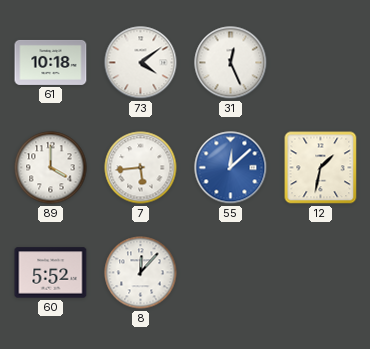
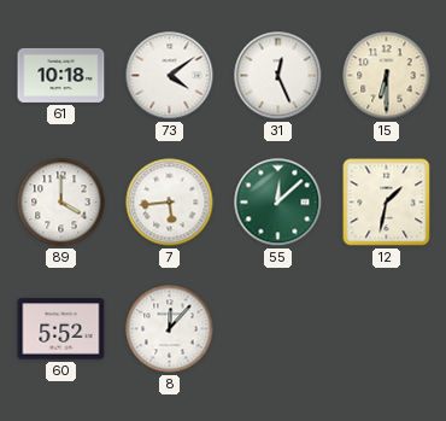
15: none -> 6:30 (387, 76)
55 dial: blue -> green (278, 203)
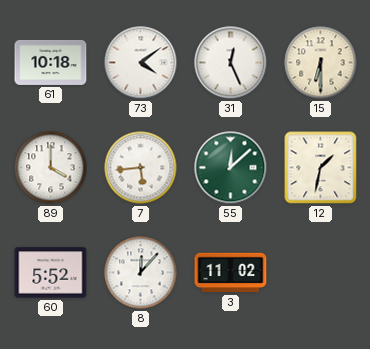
3: none -> 11:02 (231, 273)
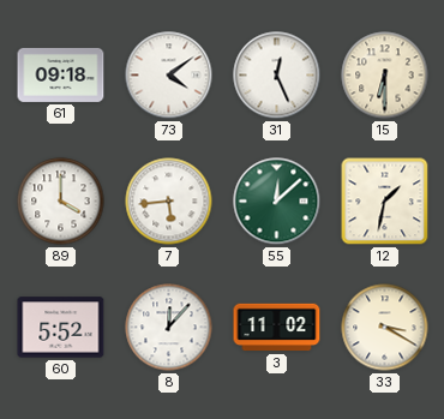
61: 10:18 -> 09:18 (61, 74)
33: none -> 3:20 (385, 328)
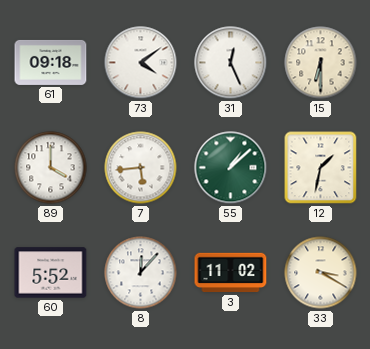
55: 12:08 -> 1:08 (231, 168)
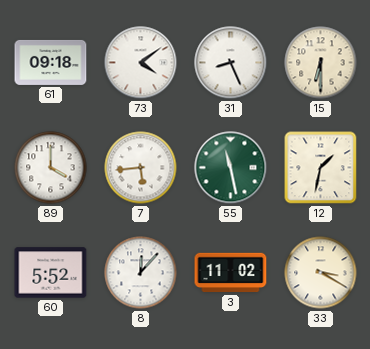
31: 12:26 -> 8:26 (231, 63)
55: 1:08 -> 11:28 (231, 168)
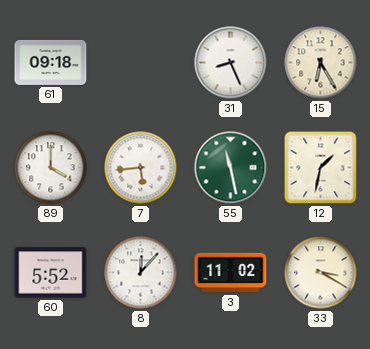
73: 4:09 -> none (141, 63)
15: 6:30 -> 6:25 (321, 63)
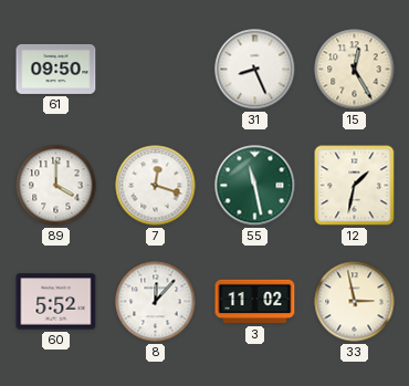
61: 09:18 -> 09:50 (56, 69)
15: 6:25 -> 12:25 (355, 70)
7: 5:44 -> 12:18 (156, 186)
33: 3:20 -> 2:58 (355, 302)
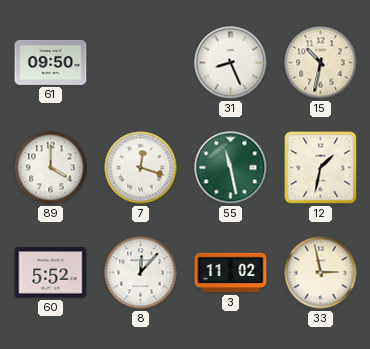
15: 12:25 -> 10:32 (321, 63)
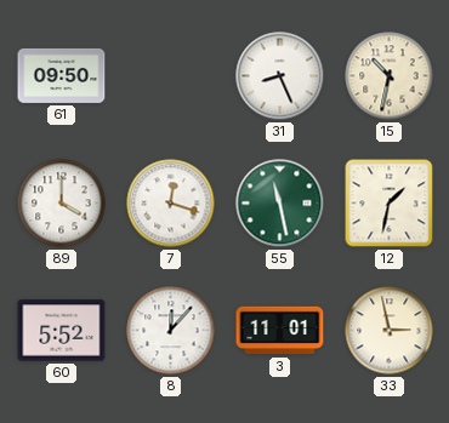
3: 11:02 -> 11:01 (280, 331)
